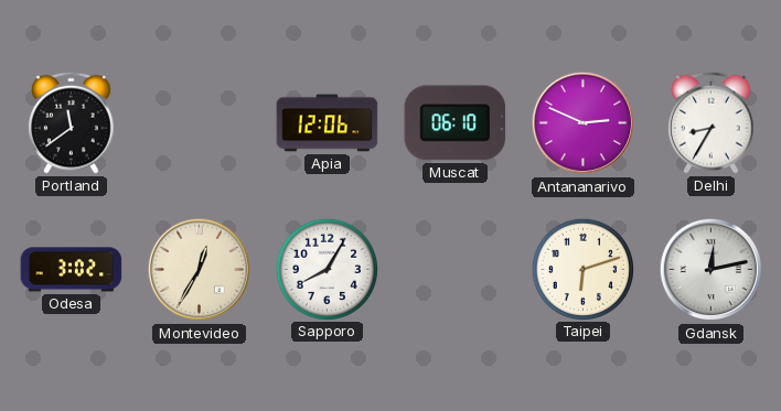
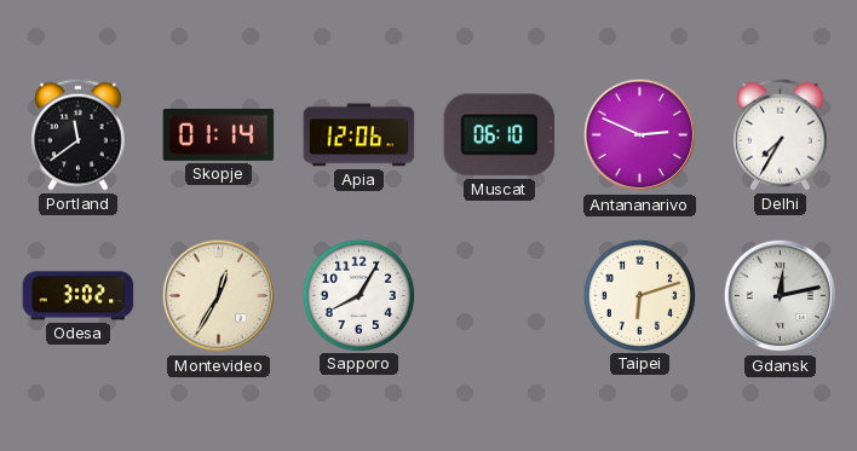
Skopje: none -> 01:14 (219, 134)
Delhi: 8:35 -> 7:35 (781, 134)
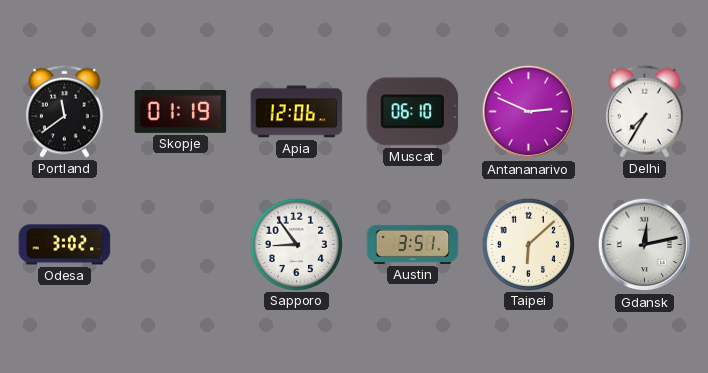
Skopje: 01:14 -> 01:19 (181, 111)
Montevideo: 12:35 -> none (219, 296)
Sapporo: 8:05 -> 8:54 (296, 244)
Austin: none -> 3:51 (413, 244)
Taipei: 6:12 -> 6:08 (528, 244)
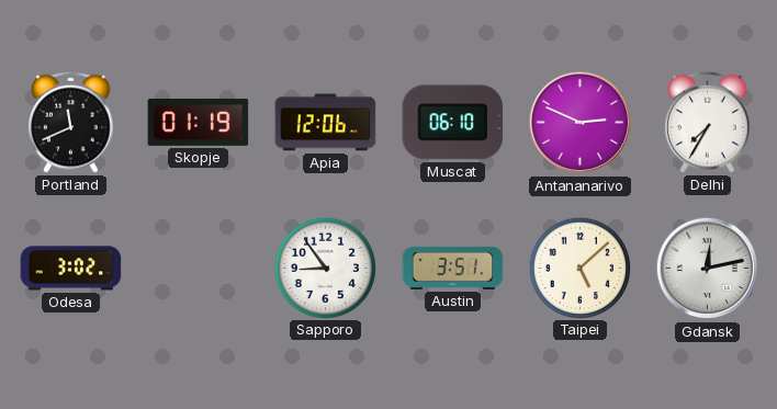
Portland: 11:39 -> 11:41 (71, 122)
Taipei: 6:08 -> 5:08 (579, 268)
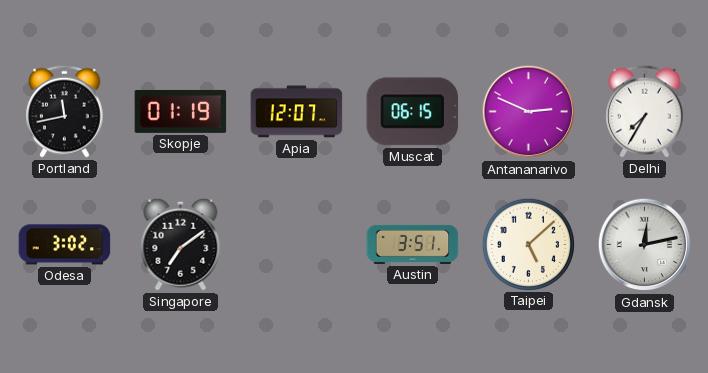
Portland: 11:41 -> 11:43 (65, 111)
Apia: 12:06 -> 12:07 (297, 112)
Muscat: 06:10 -> 06:15 (413, 112)
Singapore: none -> 7:09 (181, 244)
Sapporo: 8:54 -> none (325, 268)
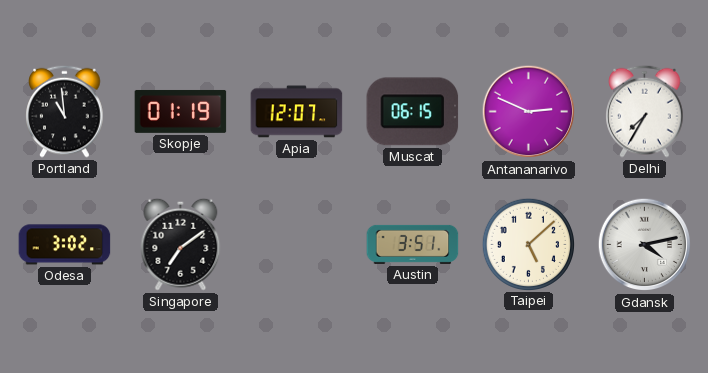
Portland: 11:43 -> 10:59 (65, 111)
Gdansk: 12:13 -> 4:13 (645, 245)
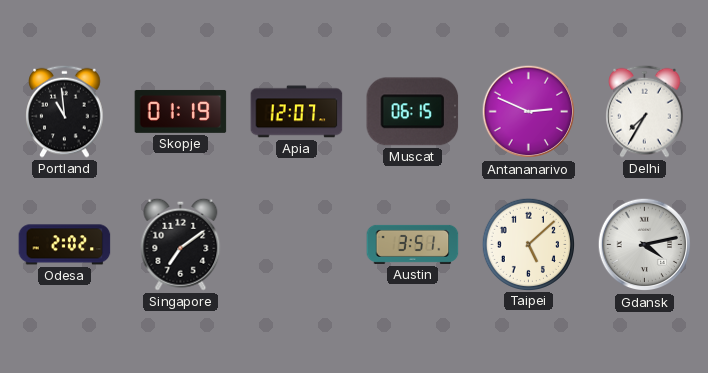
Odesa: 3:02 -> 2:02 (65, 245)
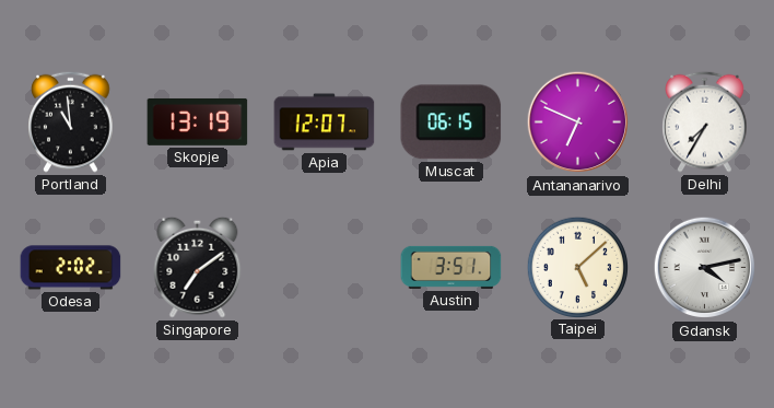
Skopje: 01:19 -> 13:19 (198, 121)
Antananarivo: 2:49 -> 6:49 (578, 123)
